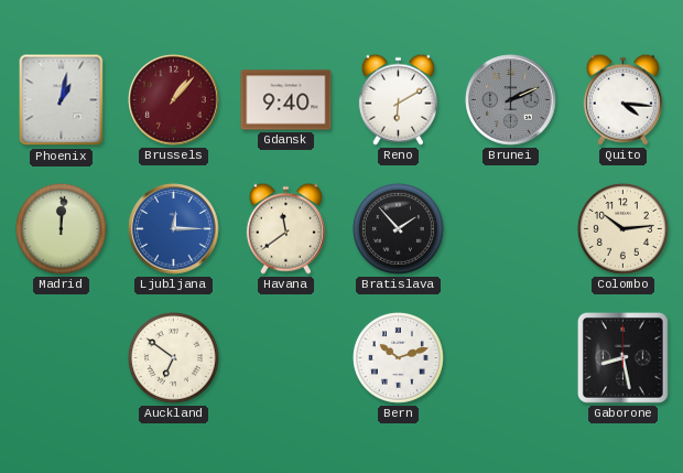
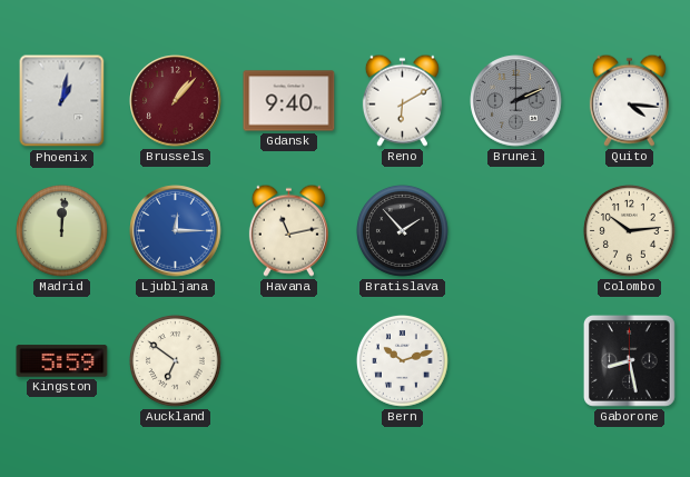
Havana: 11:39 -> 11:13 (288, 230)
Kingston: none -> 5:59 (62, 361)
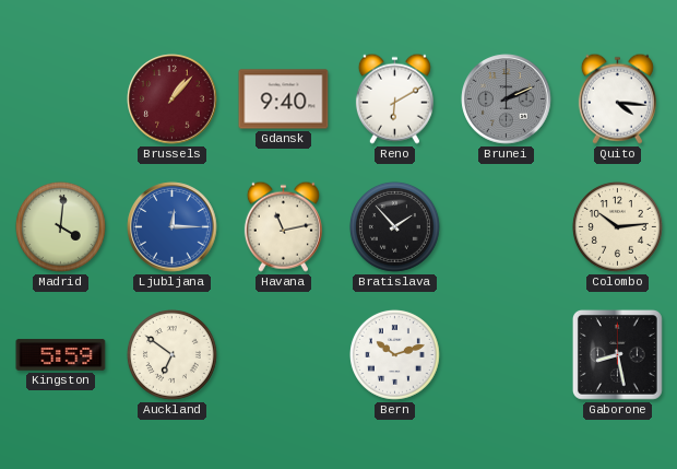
Phoenix: 1:02 -> none (62, 101)
Madrid: 12:01 -> 4:01 (60, 226)
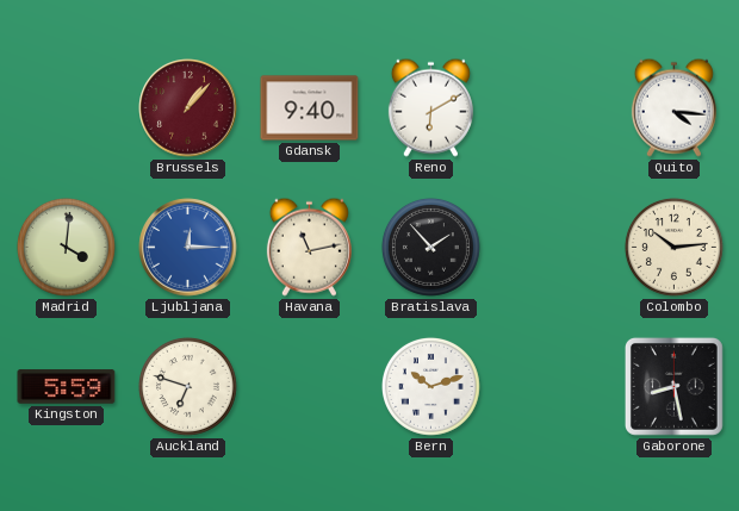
Brunei: 2:11 -> none (507, 99)
Auckland: 6:51 -> 6:48 (187, 386)
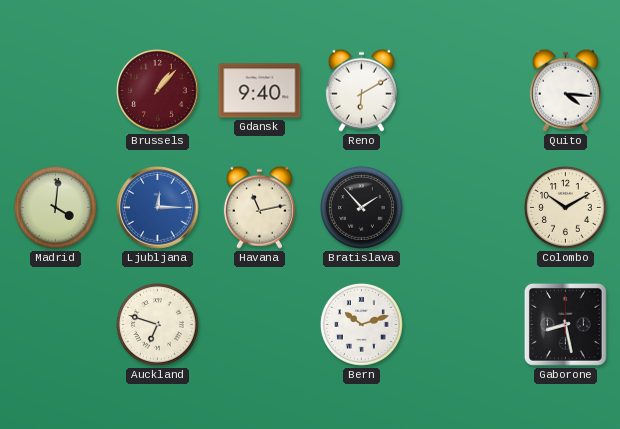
Colombo: 10:14 -> 10:10 (565, 207)
Kingston: 5:59 -> none (67, 387)
